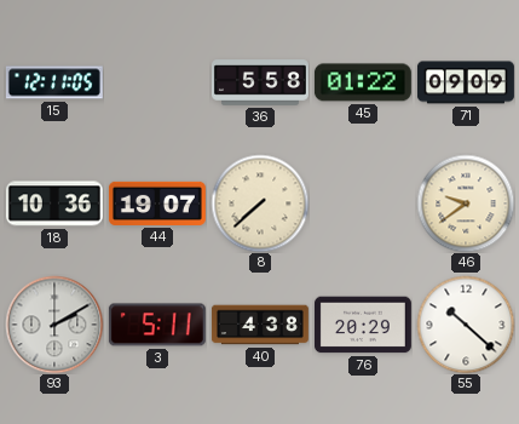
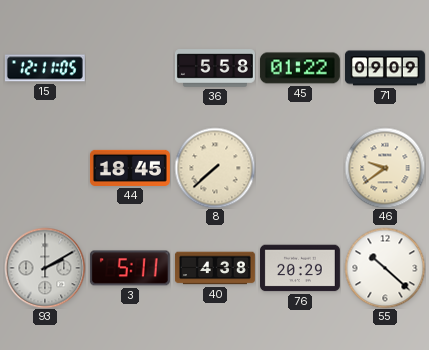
18: 10:36 -> none (54, 204)
44: 19:07 -> 18:45 (130, 168)
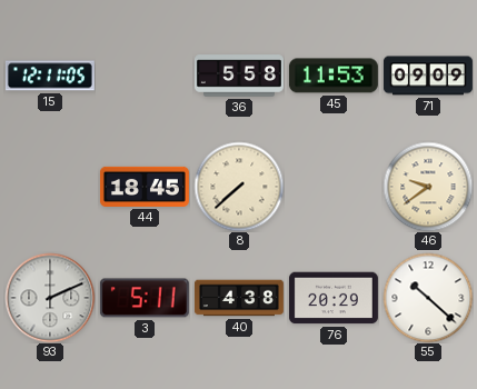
45: 01:22 -> 11:53 (334, 76)
93: 2:10 -> 2:11 (50, 298)
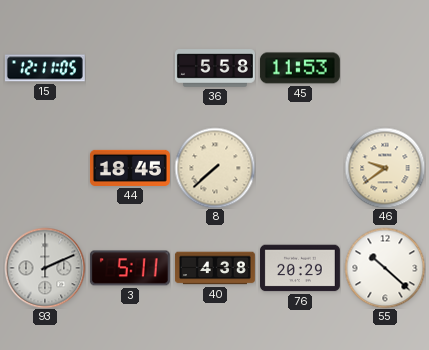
71: 09:09 -> none (428, 76)
